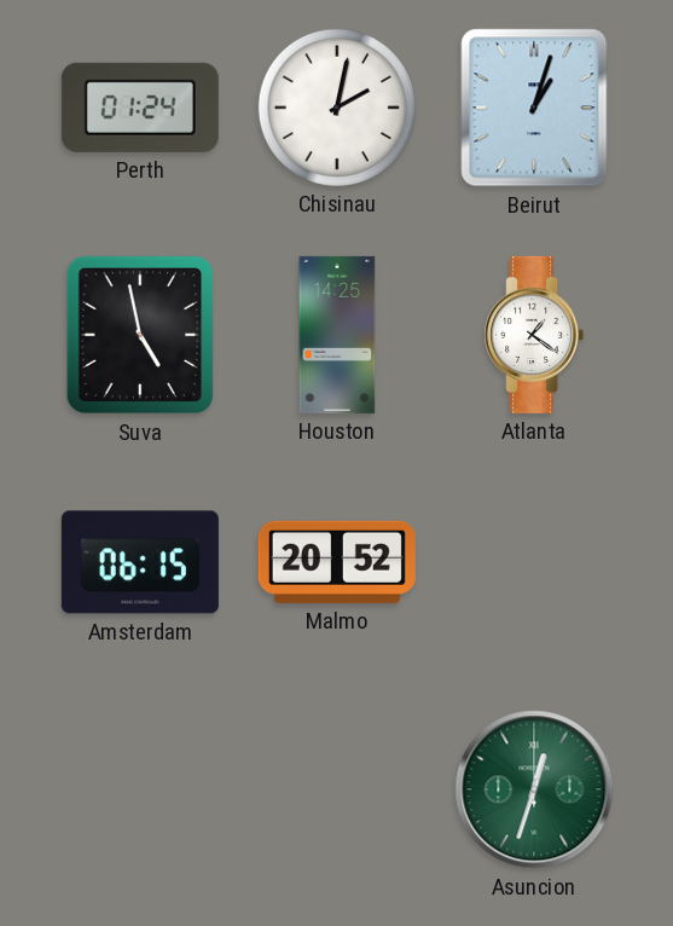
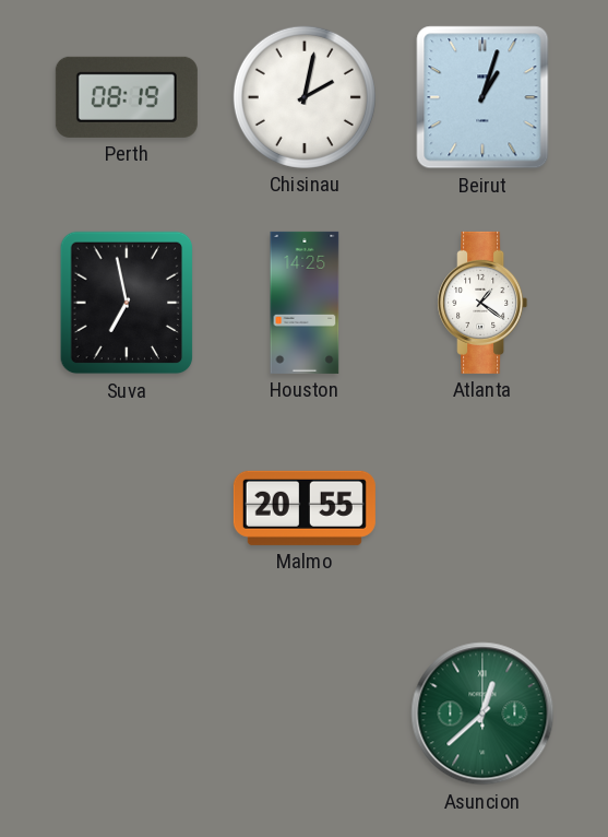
Perth: 01:24 -> 08:19 (127, 97)
Suva: 4:58 -> 6:58 (127, 303)
Amsterdam: 06:15 -> none (140, 562)
Malmo: 20:52 -> 20:55 (305, 508)
Asuncion: 12:33 -> 12:38 (482, 714)
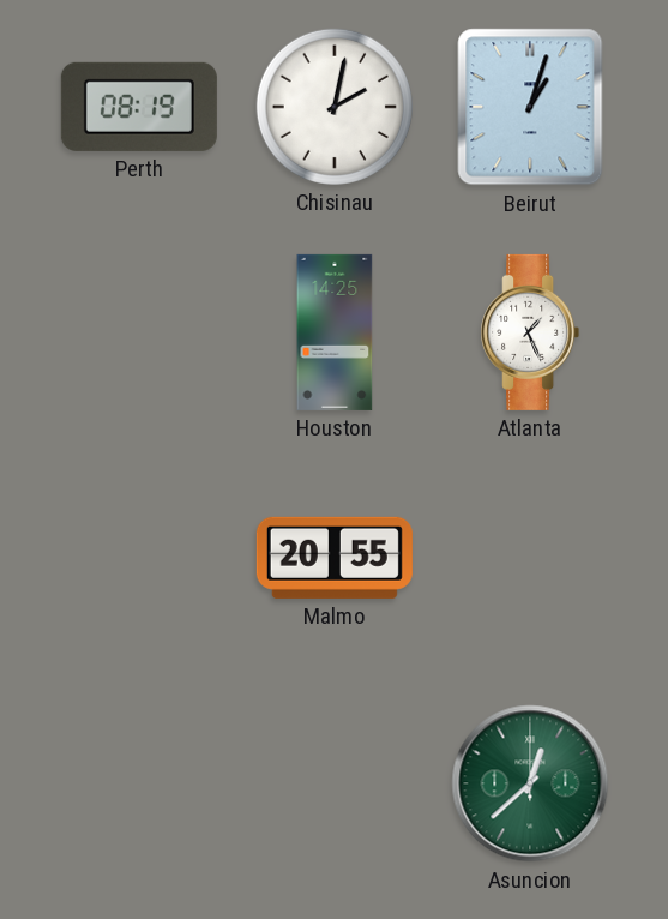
Suva: 6:58 -> none (127, 303)
Atlanta: 1:21 -> 1:26 (530, 332)
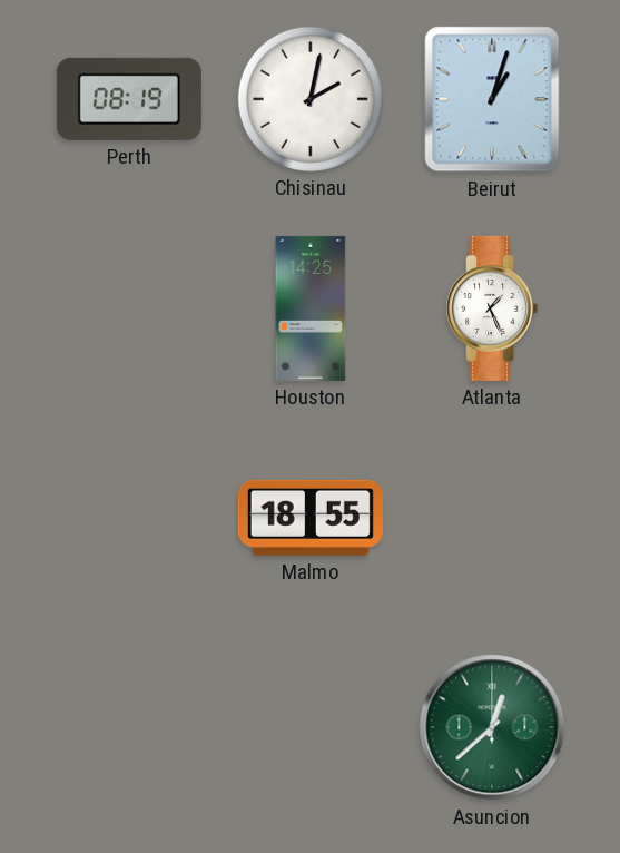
Malmo: 20:55 -> 18:55 (311, 518)
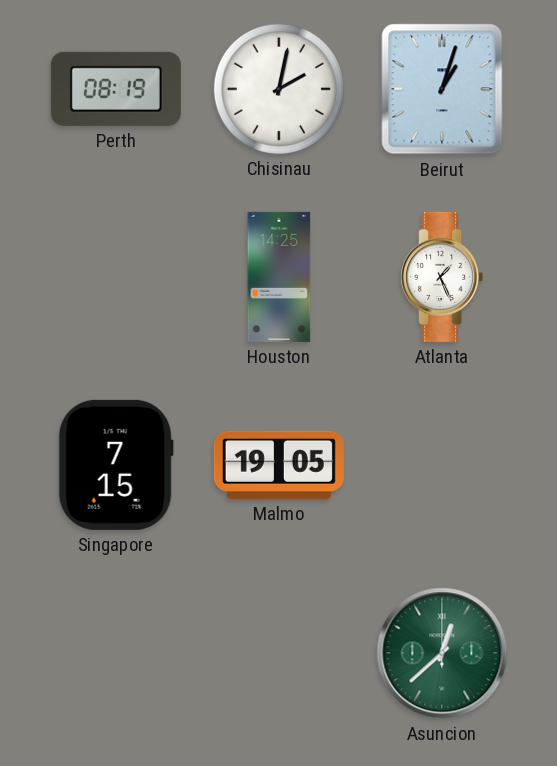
Singapore: none -> 7:15 (116, 465)
Malmo: 18:55 -> 19:05 (279, 465)
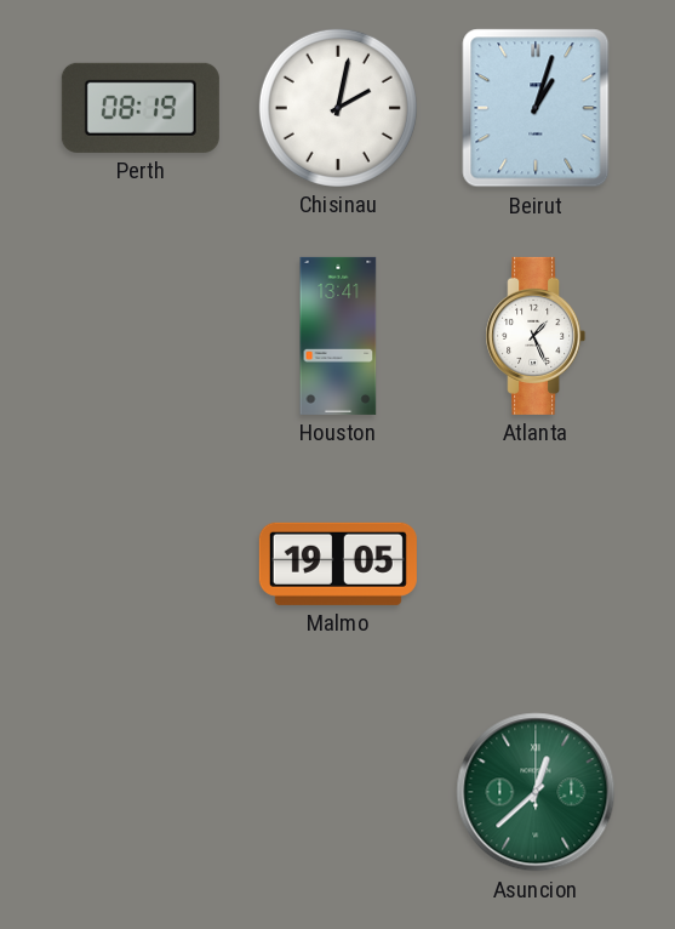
Houston: 14:25 -> 13:41 (338, 336)
Singapore: 7:15 -> none (116, 465)
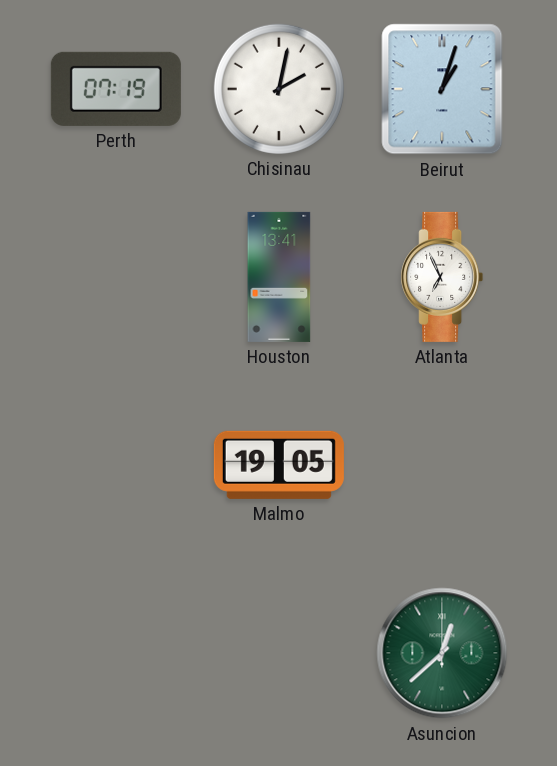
Perth: 08:19 -> 07:19 (116, 89)
Atlanta: 1:26 -> 6:56 (442, 277)
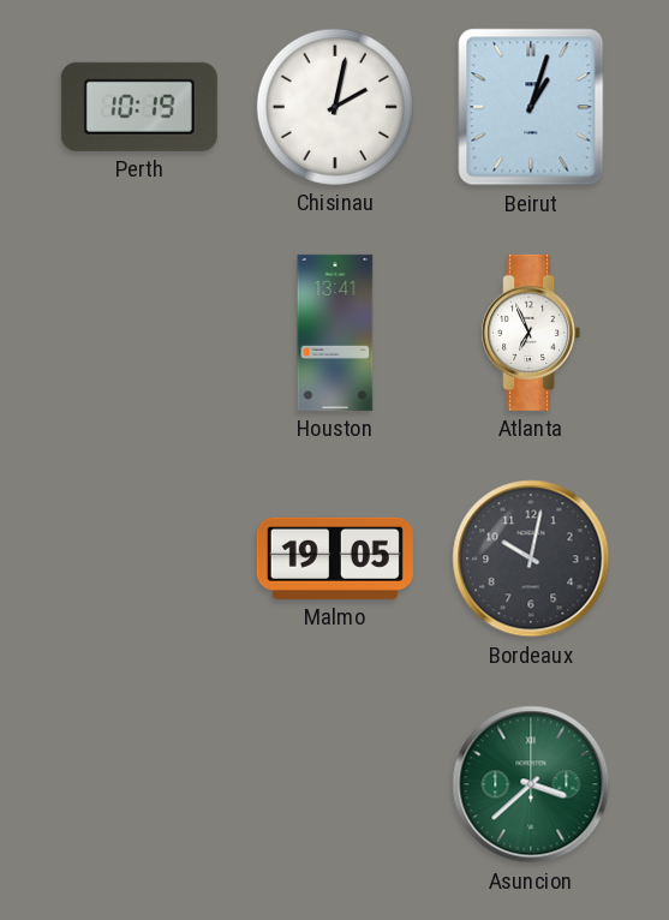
Perth: 07:19 -> 10:19 (139, 107)
Bordeaux: none -> 10:02 (531, 558)
Asuncion: 12:38 -> 3:38 (531, 784)
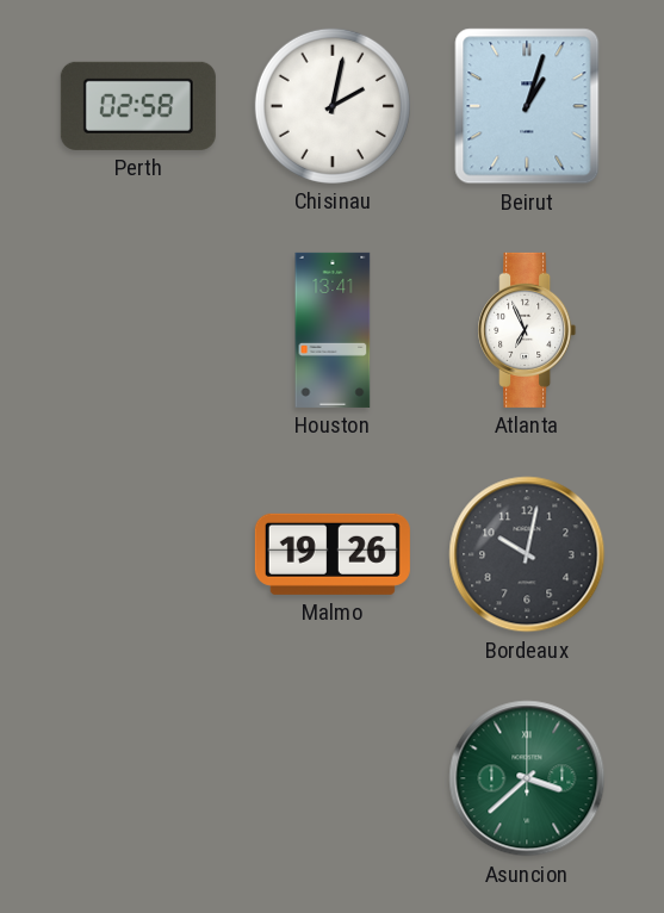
Perth: 10:19 -> 02:58 (138, 106)
Malmo: 19:05 -> 19:26 (333, 554)
